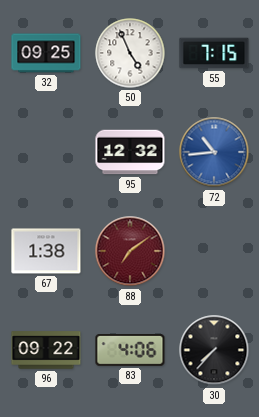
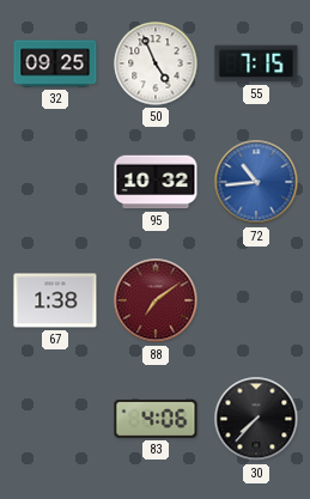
95: 12:32 -> 10:32 (156, 182)
96: 09:22 -> none (46, 350)
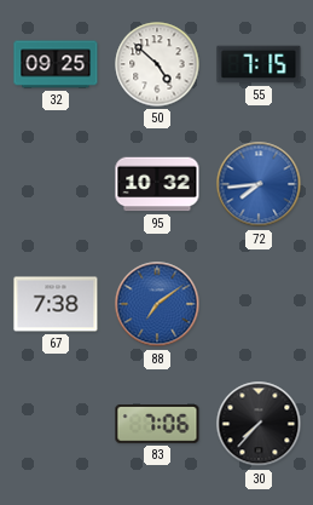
50: 4:56 -> 4:52 (157, 64)
72: 10:44 -> 7:44 (259, 184)
67: 1:38 -> 7:38 (56, 304)
88 dial: burgundy -> blue (157, 304)
83: 4:06 -> 7:06 (157, 425)
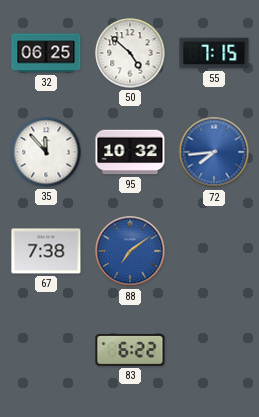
32: 09:25 -> 06:25 (46, 53)
35: none -> 11:53 (46, 152)
83: 7:06 -> 6:22 (130, 351)
30: 7:37 -> none (259, 424)
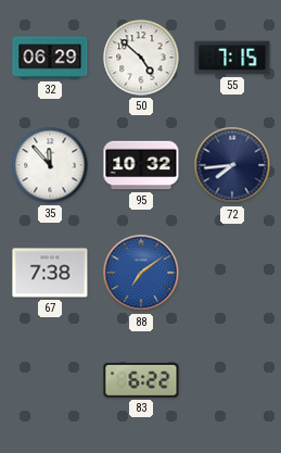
32: 06:25 -> 06:29 (50, 58)
72 dial: blue -> navy (232, 165)
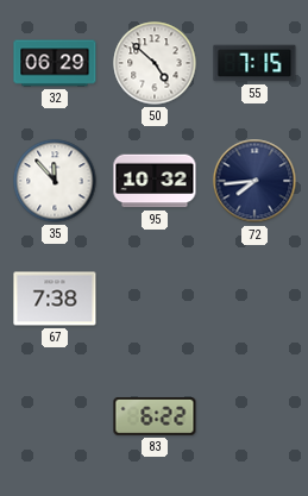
88: 7:09 -> none (141, 273)
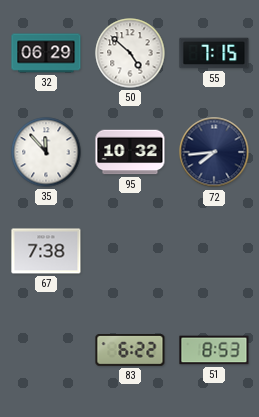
51: none -> 8:53 (214, 350)
